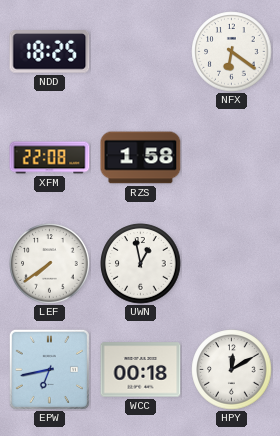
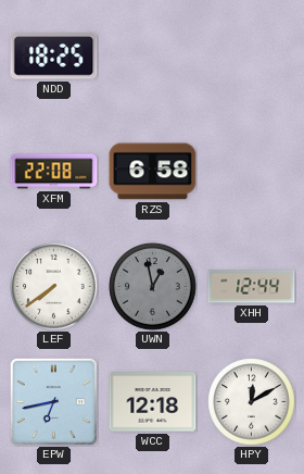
NFX: 6:21 -> none (232, 52)
RZS: 1:58 -> 6:58 (153, 172)
UWN dial: white -> grey (153, 287)
XHH: none -> 12:44 (252, 287)
WCC: 00:18 -> 12:18 (153, 402)
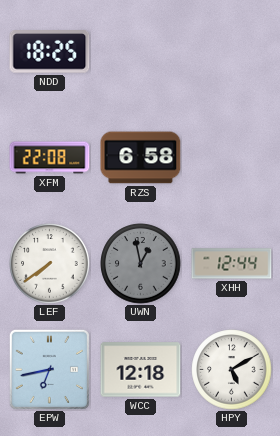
HPY: 12:10 -> 5:10 (232, 370)
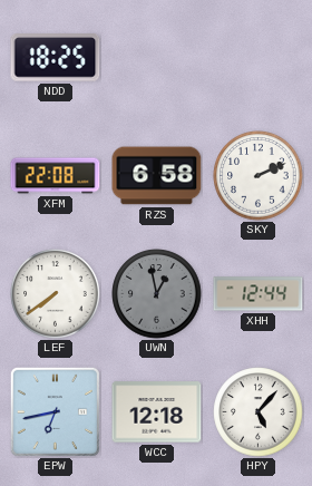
SKY: none -> 2:11 (259, 176)
HPY: 5:10 -> 5:07 (259, 412)
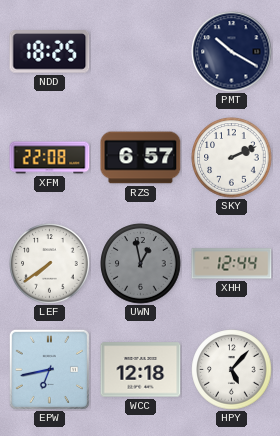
PMT: none -> 10:20 (232, 52)
RZS: 6:58 -> 6:57 (141, 158)
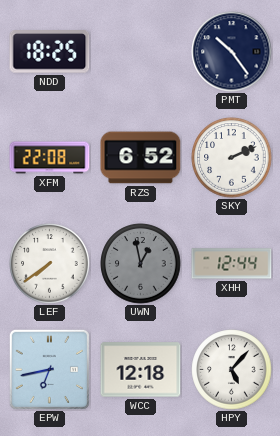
PMT: 10:20 -> 10:24 (232, 52)
RZS: 6:57 -> 6:52 (141, 158)
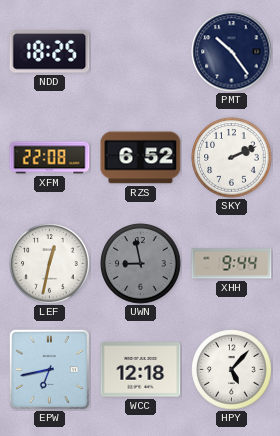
LEF: 7:39 -> 12:32 (50, 264)
UWN: 12:58 -> 8:58 (141, 264)
XHH: 12:44 -> 9:44 (232, 264)
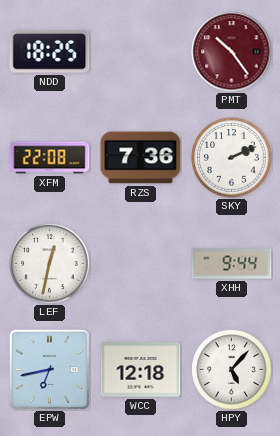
PMT dial: navy -> burgundy (232, 52)
RZS: 6:52 -> 7:36 (141, 158)
UWN: 8:58 -> none (141, 264)
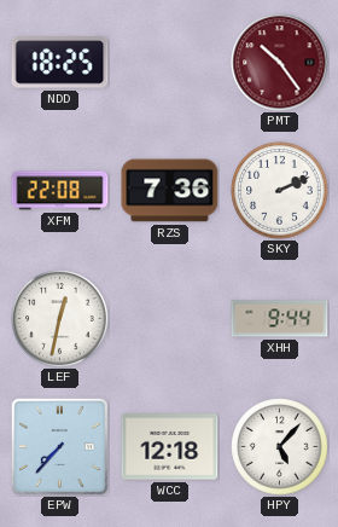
EPW: 6:43 -> 7:37 (59, 446)
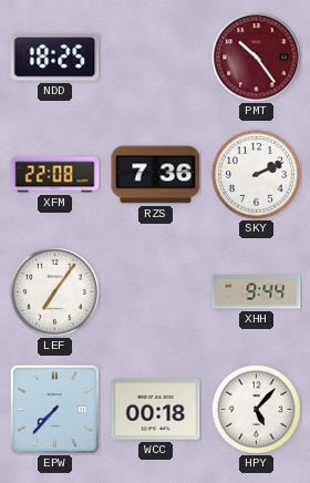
LEF: 12:32 -> 7:06 (55, 292)
WCC: 12:18 -> 00:18 (156, 410)
